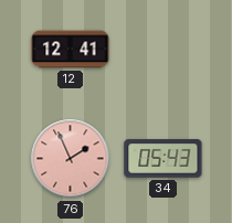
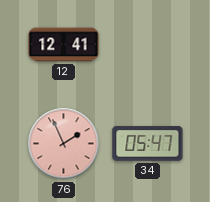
34: 05:43 -> 05:47 (148, 144)
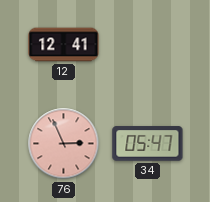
76: 1:56 -> 2:56 (64, 144)
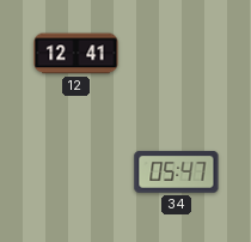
76: 2:56 -> none (64, 144)
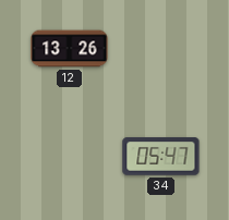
12: 12:41 -> 13:26 (70, 49)
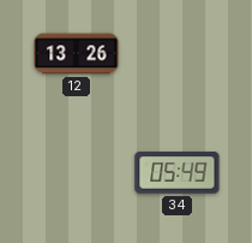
34: 05:47 -> 05:49 (178, 173)
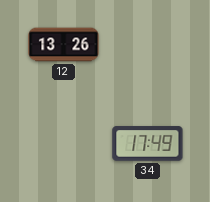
34: 05:49 -> 17:49 (148, 144)
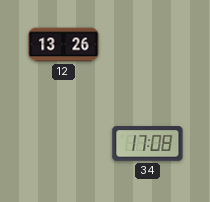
34: 17:49 -> 17:08 (148, 144)
